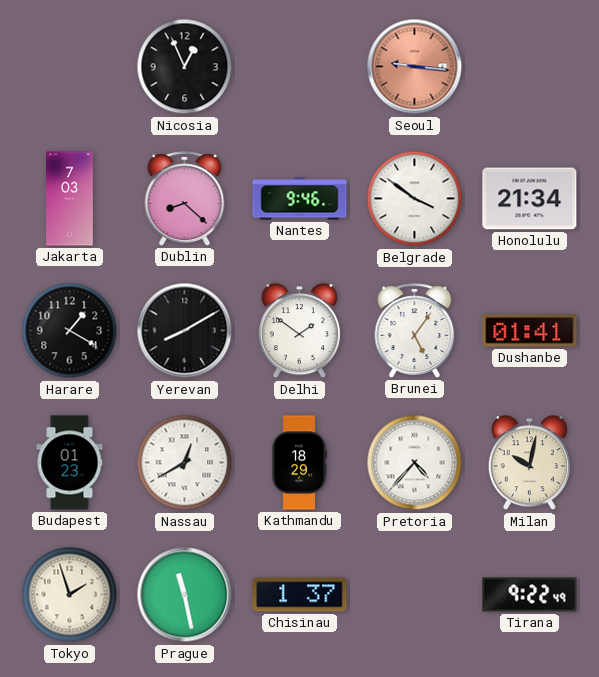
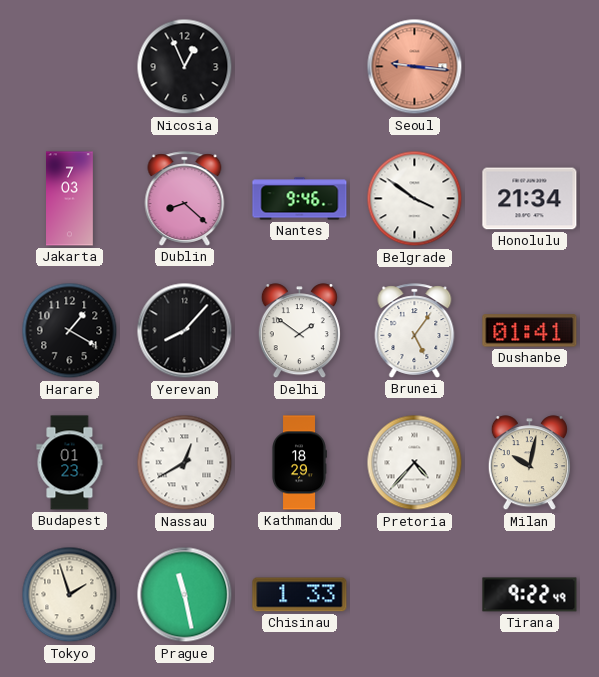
Yerevan: 8:10 -> 8:07 (185, 331)
Chisinau: 1:37 -> 1:33 (300, 595)
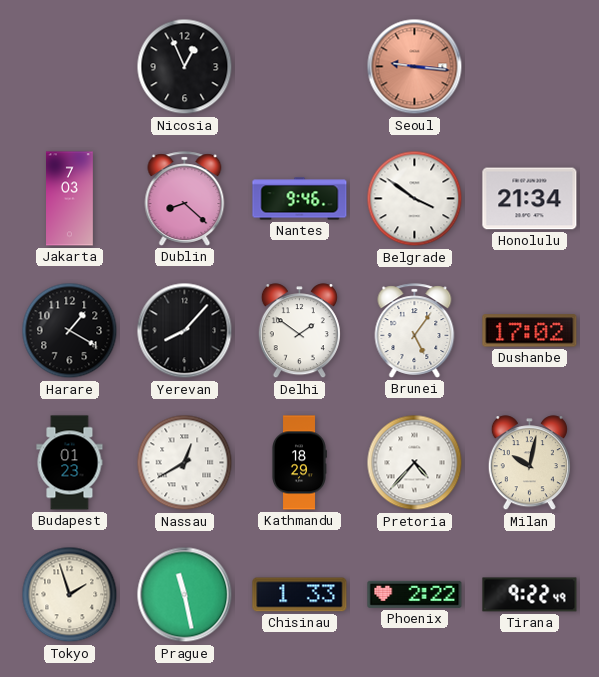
Dushanbe: 01:41 -> 17:02 (530, 331)
Phoenix: none -> 2:22 (415, 594)
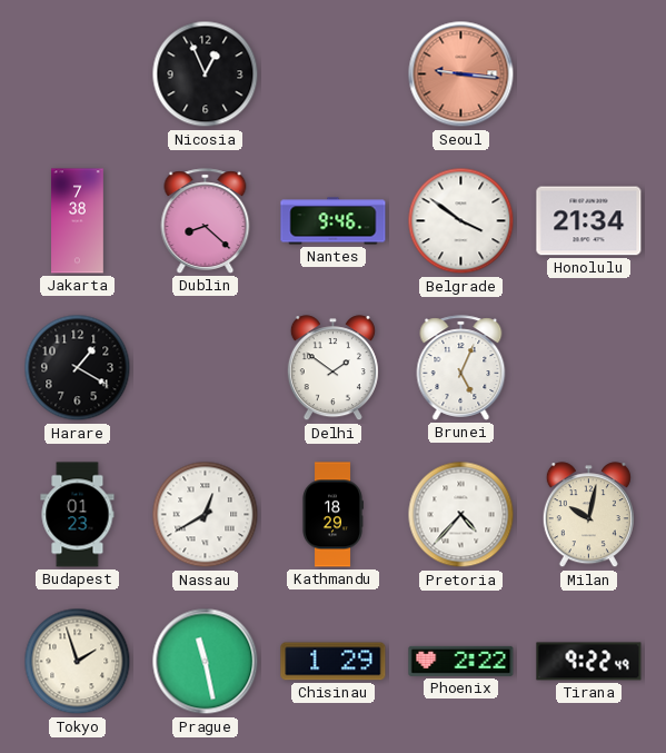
Jakarta: 7:03 -> 7:38 (78, 221)
Yerevan: 8:07 -> none (185, 331)
Brunei: 5:06 -> 5:04 (461, 368)
Dushanbe: 17:02 -> none (530, 331)
Chisinau: 1:33 -> 1:29 (334, 662)
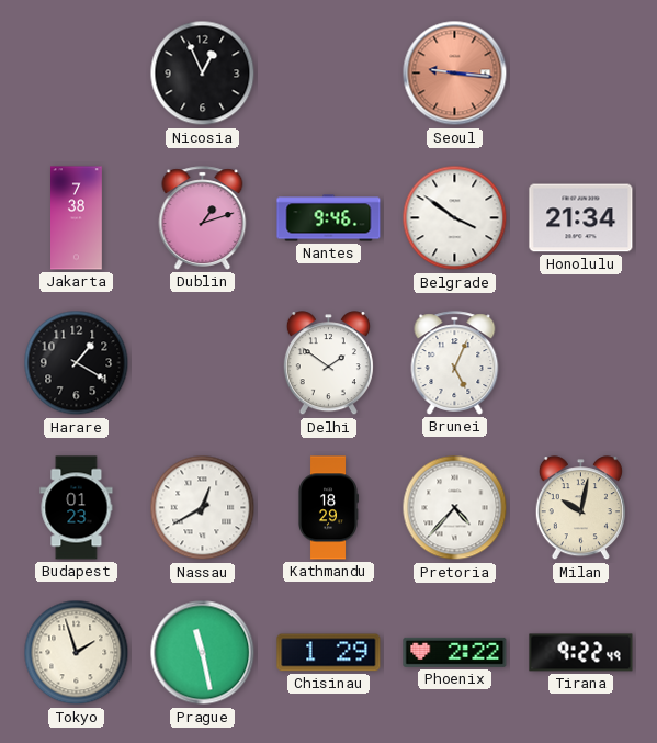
Dublin: 8:22 -> 1:12 (203, 218)
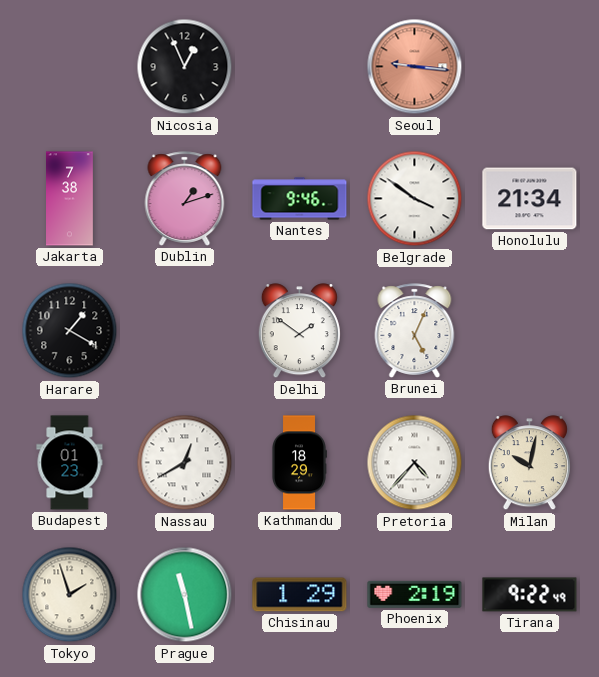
Phoenix: 2:22 -> 2:19 (415, 594)
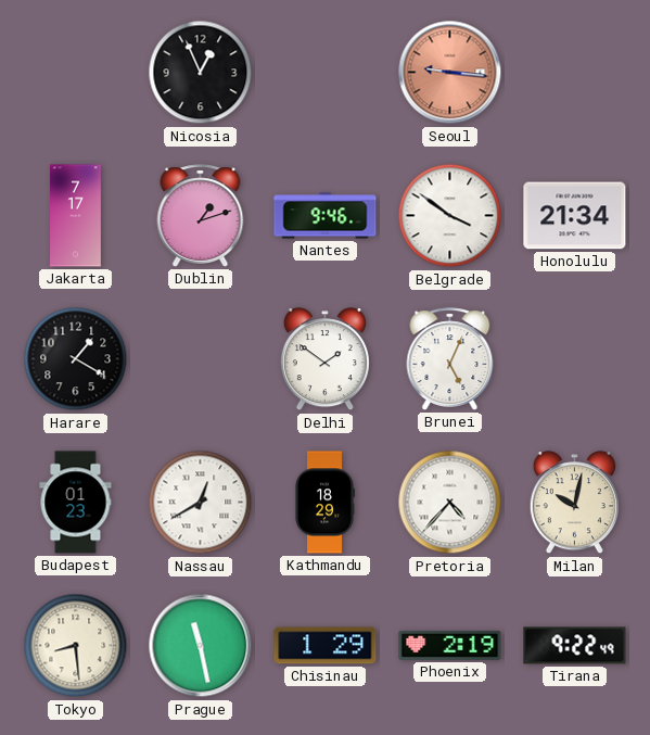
Jakarta: 7:38 -> 7:17 (76, 216)
Tokyo: 1:57 -> 8:29 (76, 646)
